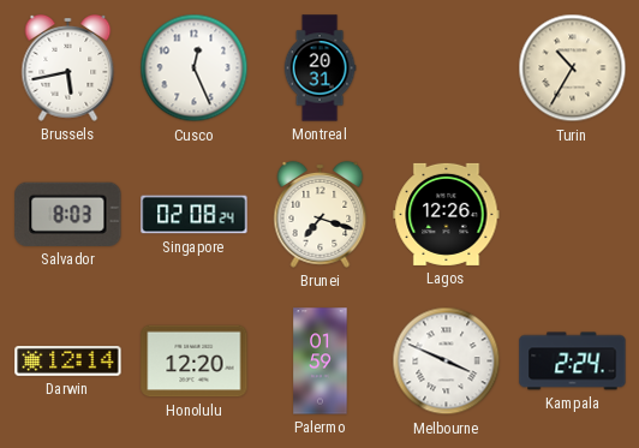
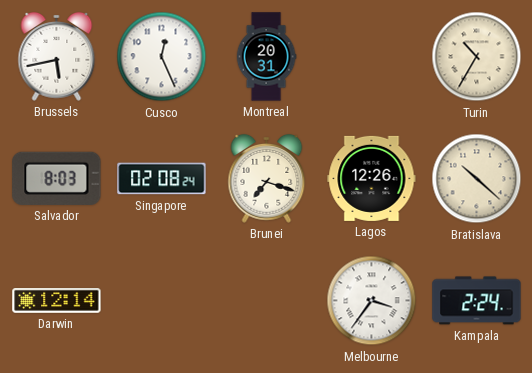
Bratislava: none -> 10:22 (477, 179)
Honolulu: 12:20 -> none (195, 362)
Palermo: 01:59 -> none (321, 362)
Melbourne: 3:49 -> 3:36 (372, 301)
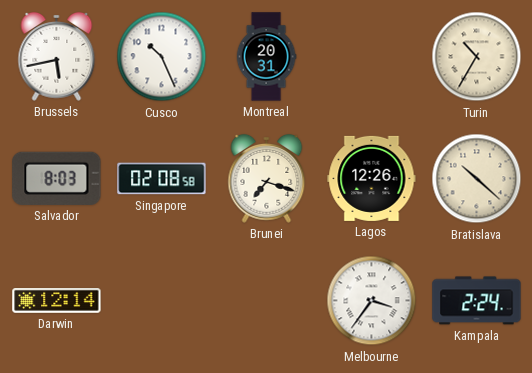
Cusco: 12:26 -> 10:26 (162, 57)
Singapore: 02:08:24 -> 02:08:58 (162, 179)
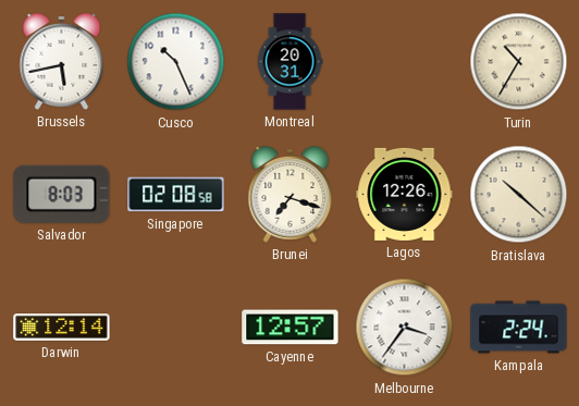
Cayenne: none -> 12:57 (291, 328)
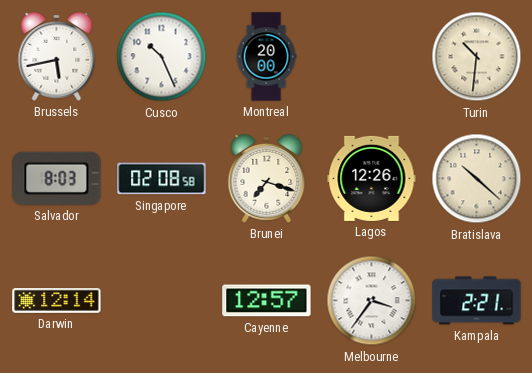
Montreal: 20:31 -> 20:00 (266, 57)
Turin: 10:35 -> 10:31 (477, 57)
Kampala: 2:24 -> 2:21 (477, 301)
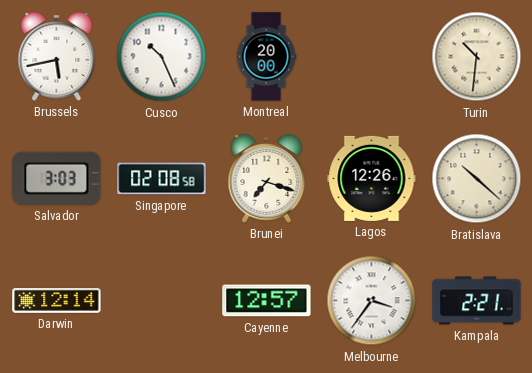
Salvador: 8:03 -> 3:03 (57, 178)
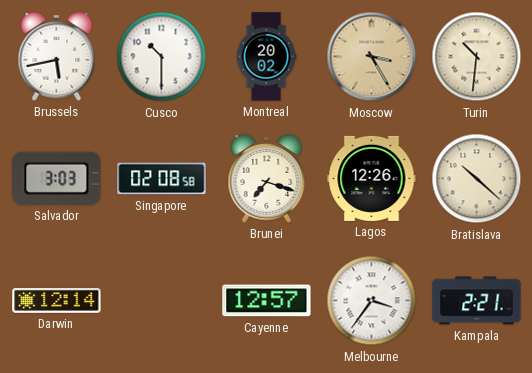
Cusco: 10:26 -> 10:30 (162, 57)
Montreal: 20:00 -> 20:02 (266, 57)
Moscow: none -> 3:25 (372, 57)
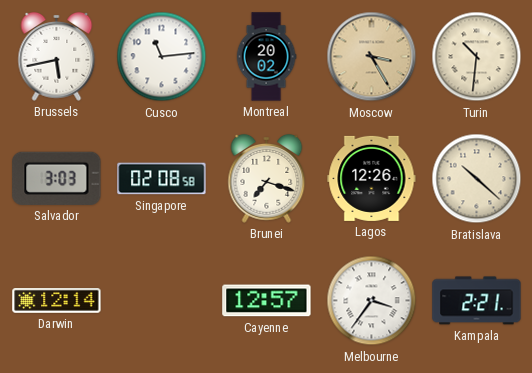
Cusco: 10:30 -> 11:14 (162, 57)
